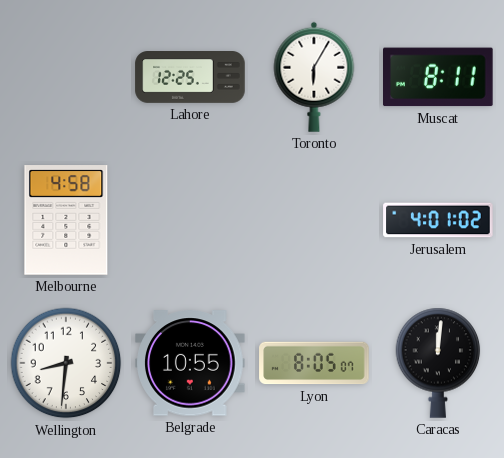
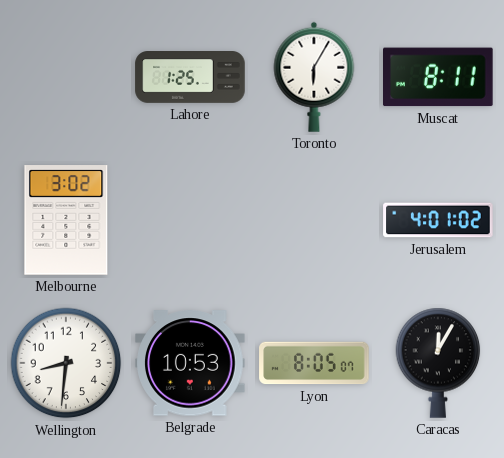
Lahore: 12:25 -> 1:25 (190, 78)
Melbourne: 4:58 -> 3:02 (66, 220)
Belgrade: 10:55 -> 10:53 (190, 363)
Caracas: 12:01 -> 12:05 (438, 363)
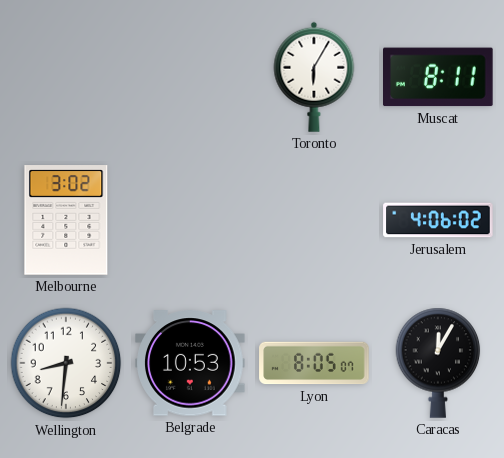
Lahore: 1:25 -> none (190, 78)
Jerusalem: 4:01 -> 4:06 (438, 220)
